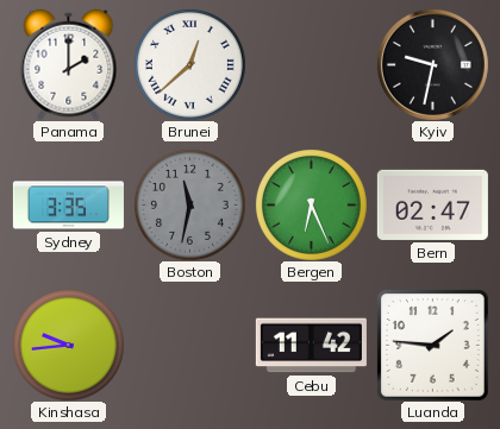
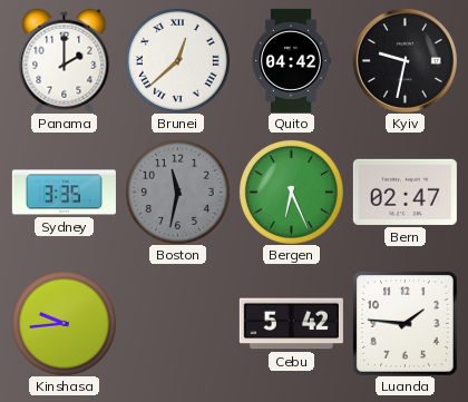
Quito: none -> 04:42 (291, 60)
Cebu: 11:42 -> 5:42 (291, 324)
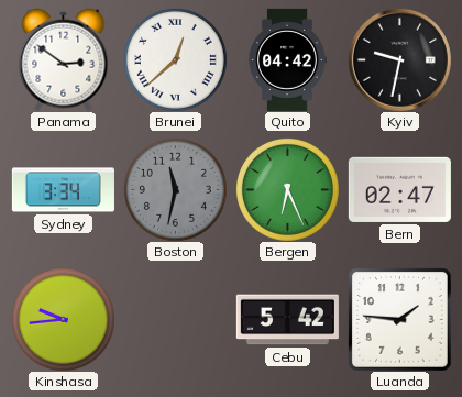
Panama: 2:00 -> 2:51 (64, 59)
Sydney: 3:35 -> 3:34 (63, 190)
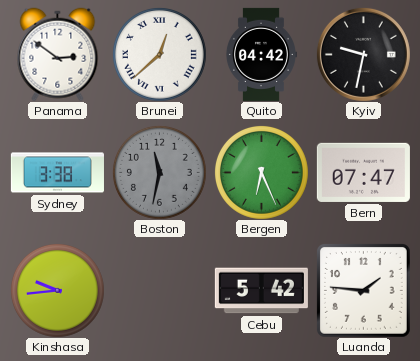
Sydney: 3:34 -> 3:38 (57, 173)
Bern: 02:47 -> 07:47 (363, 172)
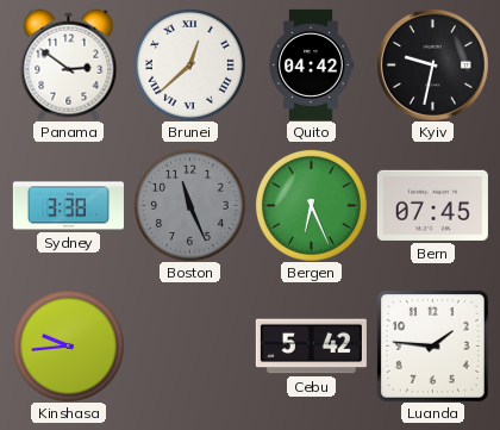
Boston: 11:32 -> 11:26 (189, 205)
Bern: 07:47 -> 07:45 (432, 205)
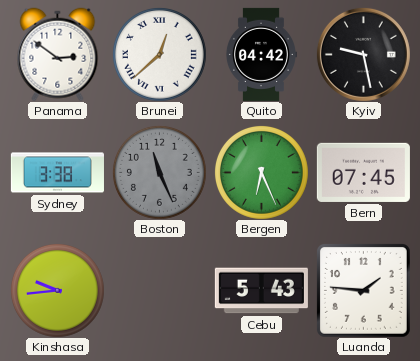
Kyiv: 9:32 -> 9:28 (363, 54)
Cebu: 5:42 -> 5:43 (261, 291)
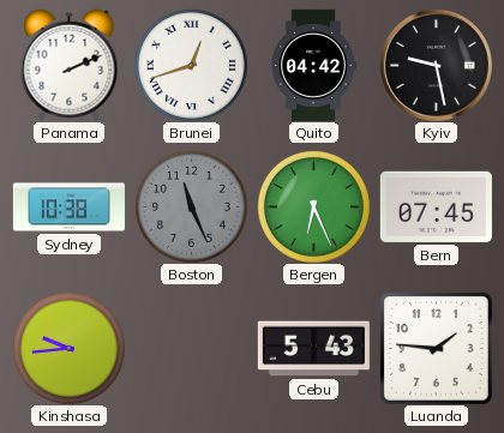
Panama: 2:51 -> 2:11 (70, 65)
Brunei: 12:38 -> 12:42 (191, 65)
Sydney: 3:38 -> 10:38 (68, 208)
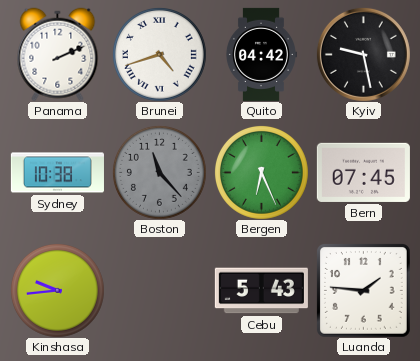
Brunei: 12:42 -> 4:42 (159, 54)
Boston: 11:26 -> 11:23 (159, 172)
